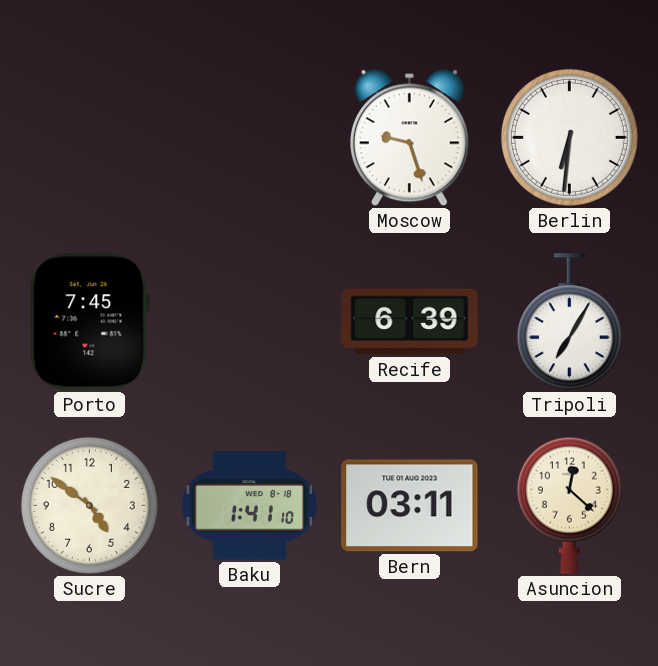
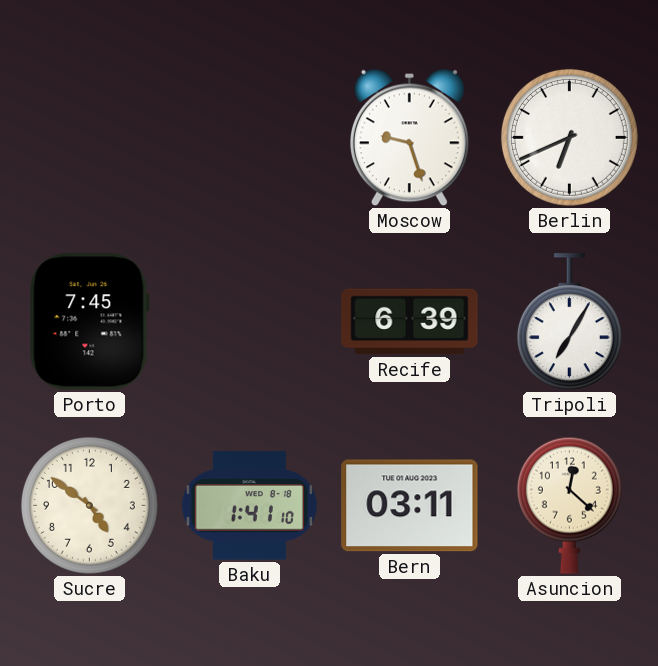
Berlin: 6:31 -> 6:41 (569, 137)
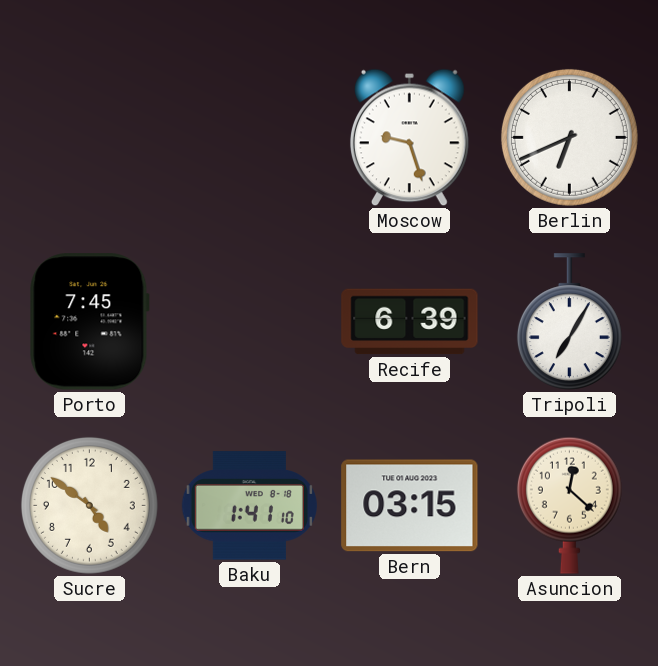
Bern: 03:11 -> 03:15 (410, 506)
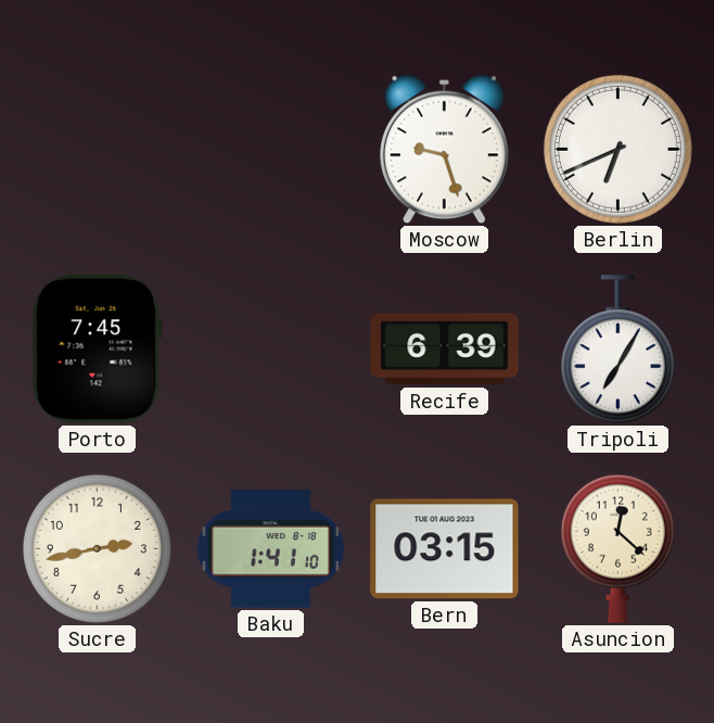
Sucre: 4:51 -> 2:43 (97, 548)
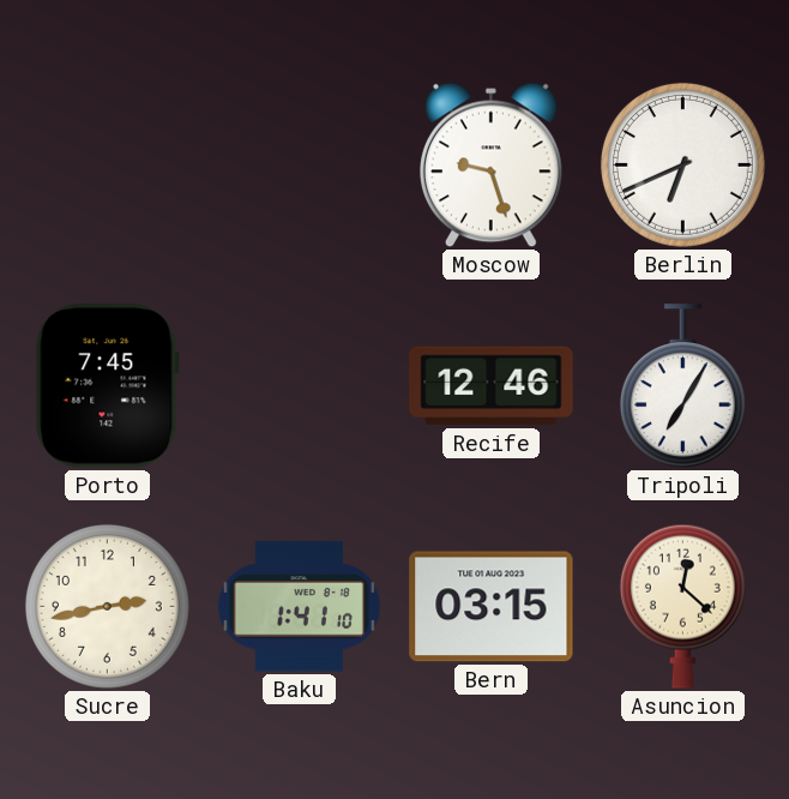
Recife: 6:39 -> 12:46 (492, 386)
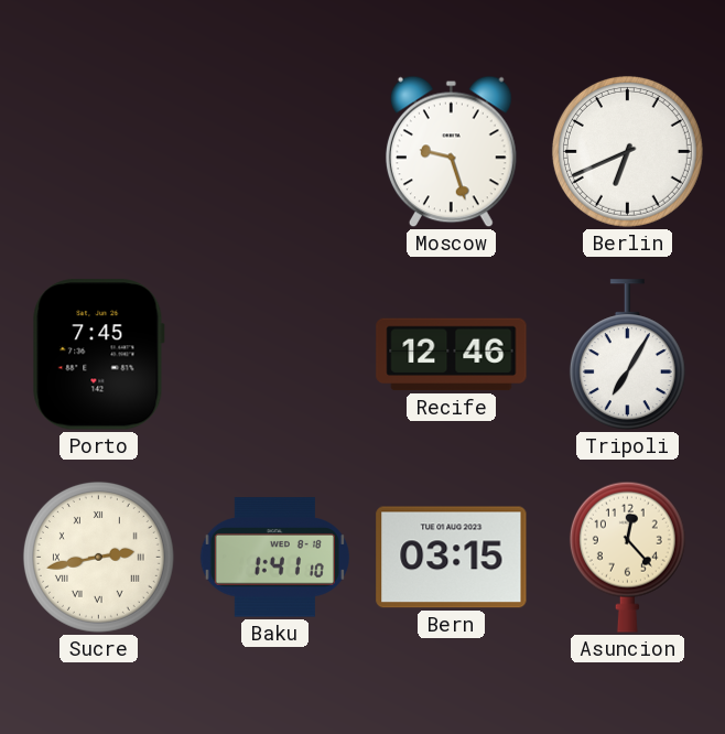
Sucre numerals: Arabic -> Roman (98, 557)
Asuncion: 12:22 -> 12:23 (627, 557)
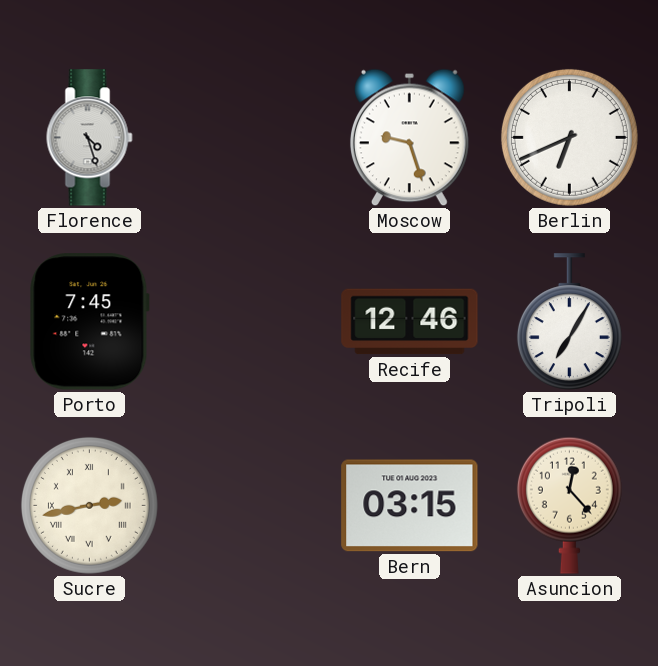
Florence: none -> 4:27 (90, 138)
Baku: 1:41 -> none (274, 558)
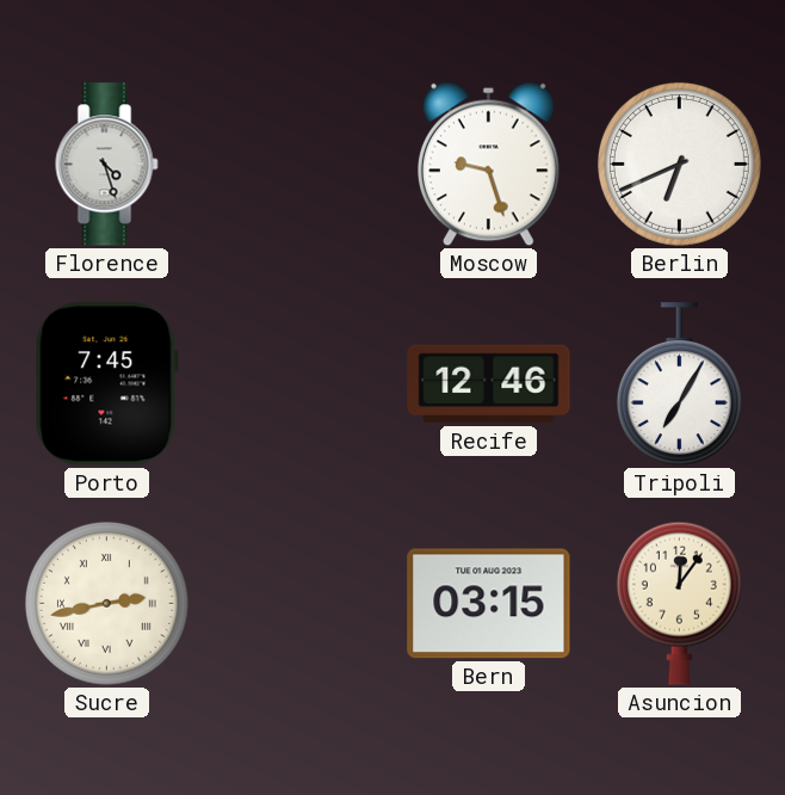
Asuncion: 12:23 -> 12:06 (679, 603)
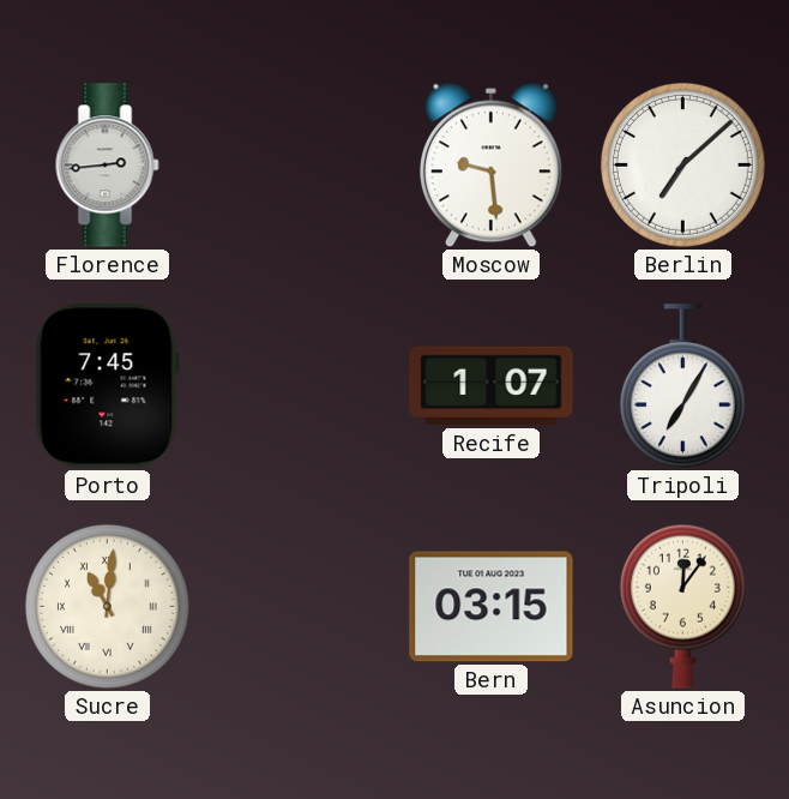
Florence: 4:27 -> 2:44 (108, 166)
Moscow: 9:27 -> 9:29 (490, 166)
Berlin: 6:41 -> 7:08 (682, 164)
Recife: 12:46 -> 1:07 (492, 386)
Sucre: 2:43 -> 11:01 (107, 606)
